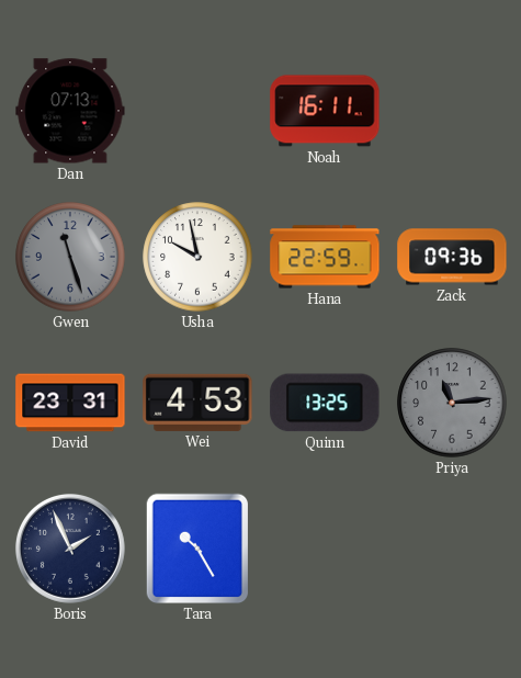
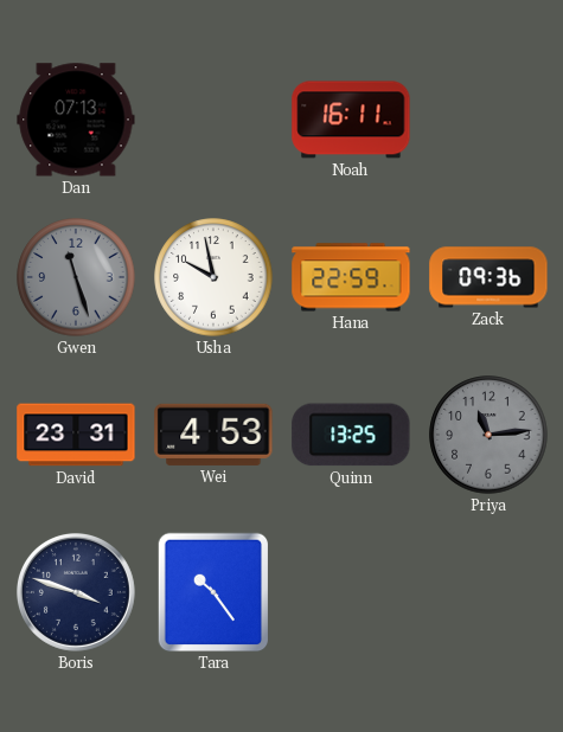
Boris: 1:56 -> 3:48 (76, 592)
Tara: 10:25 -> 10:24 (213, 592)
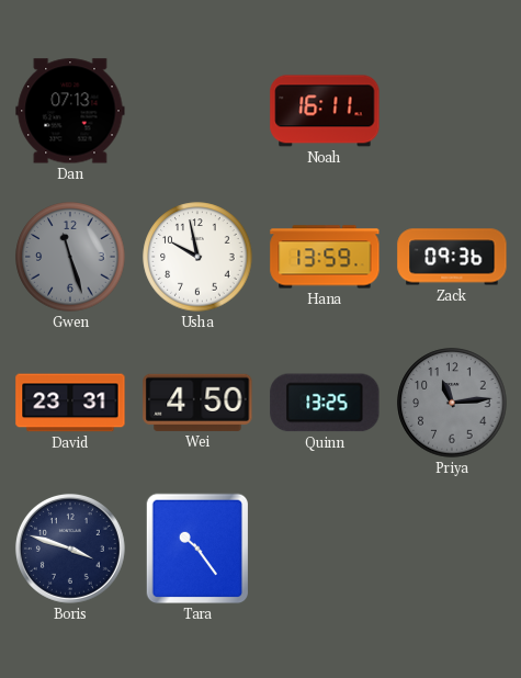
Hana: 22:59 -> 13:59 (325, 257)
Wei: 4:53 -> 4:50 (197, 403)
